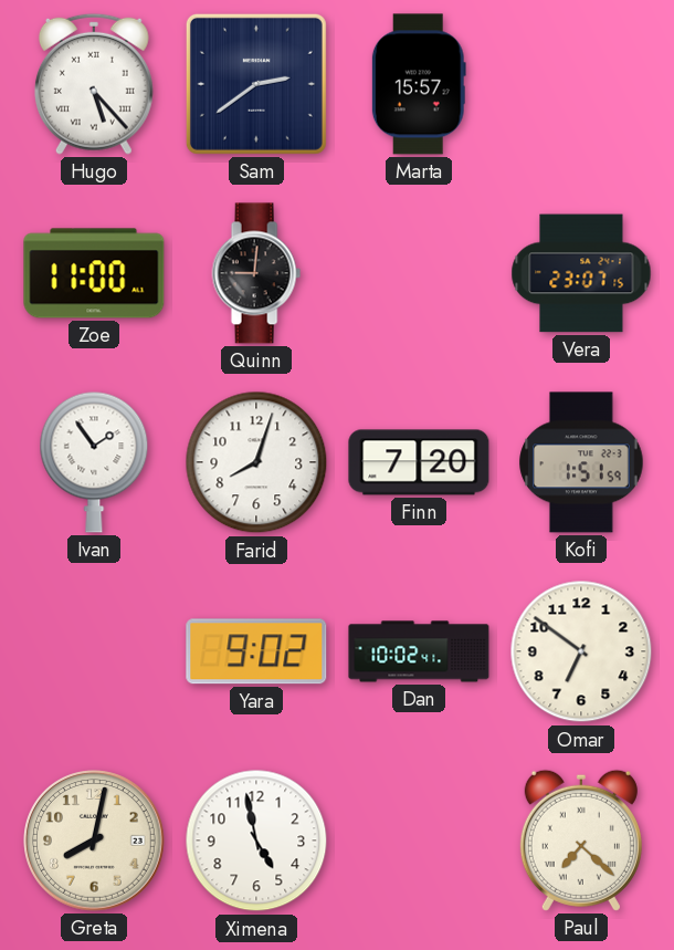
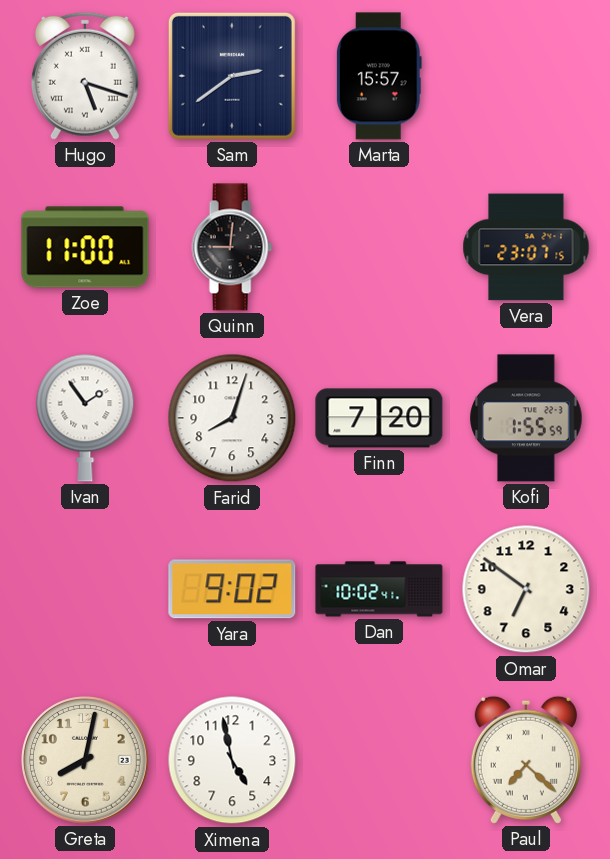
Hugo: 5:23 -> 5:18 (85, 76)
Kofi: 1:51 -> 1:55 (526, 418)
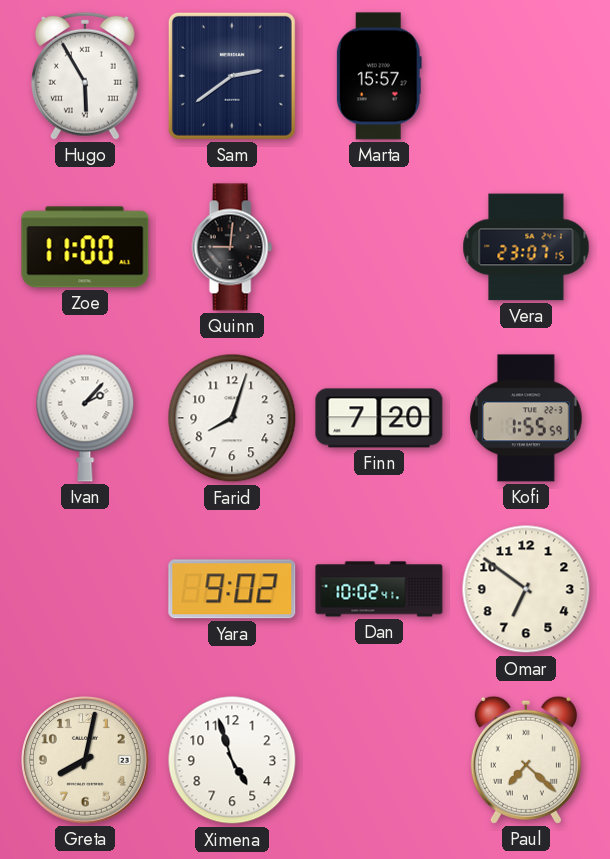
Hugo: 5:18 -> 5:55 (85, 76)
Ivan: 1:54 -> 2:07 (85, 418)
Ximena: 4:58 -> 4:57 (232, 760)
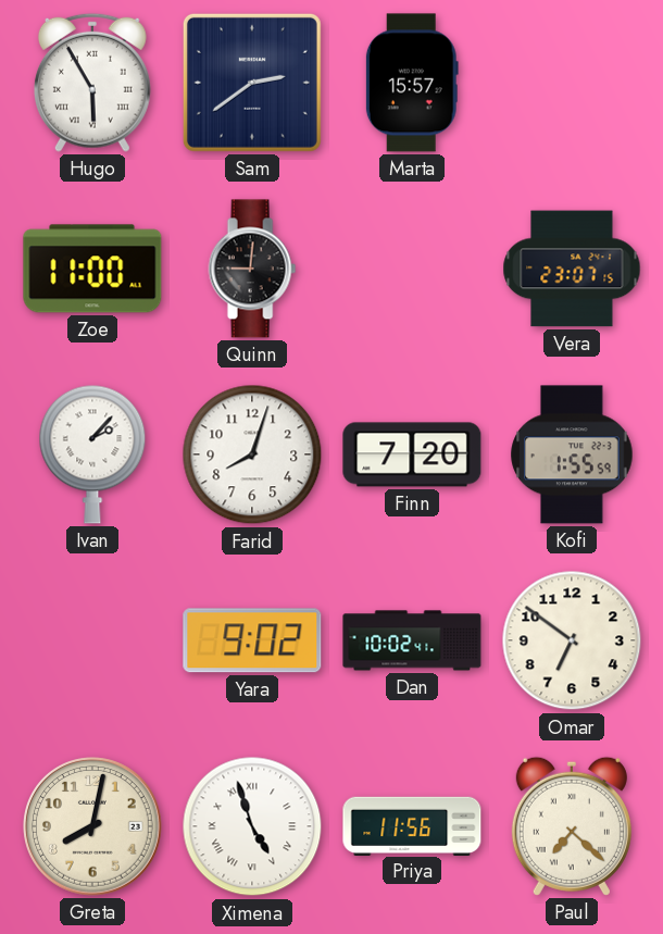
Ximena numerals: Arabic -> Roman (252, 826)
Priya: none -> 11:56 (412, 825)
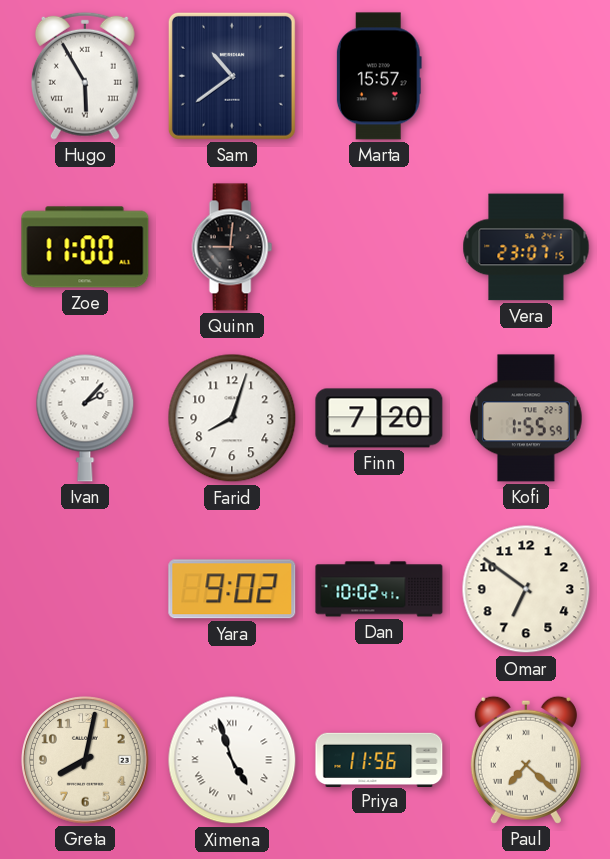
Sam: 2:39 -> 10:39 (232, 76)
